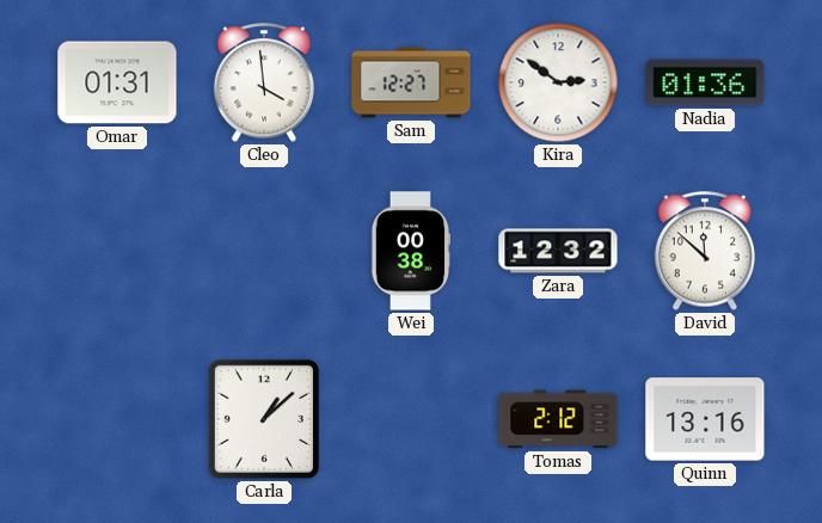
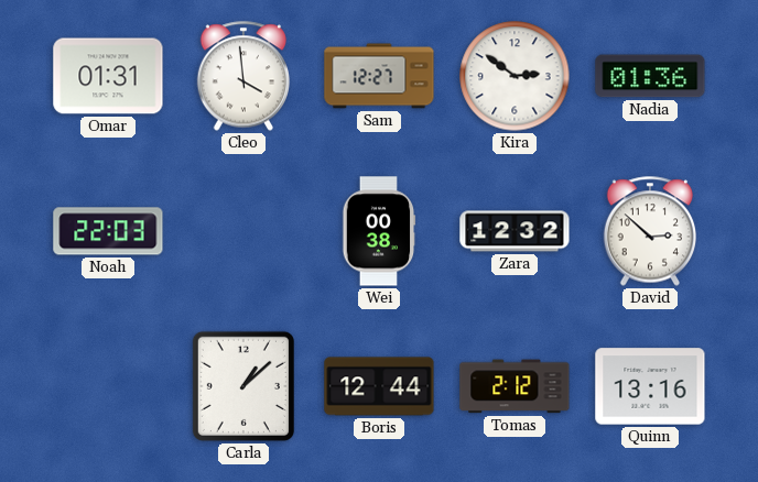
Noah: none -> 22:03 (108, 231)
David: 11:52 -> 2:52 (650, 231)
Boris: none -> 12:44 (379, 386)
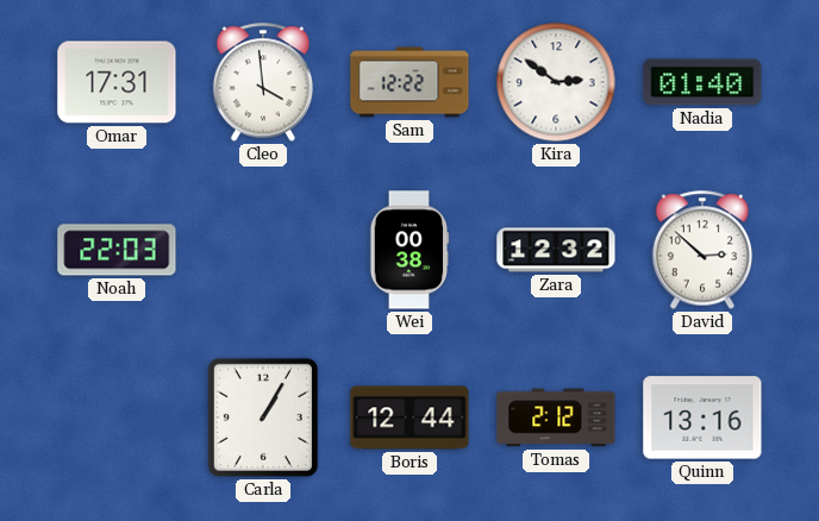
Omar: 01:31 -> 17:31 (117, 82)
Sam: 12:27 -> 12:22 (409, 82)
Nadia: 01:36 -> 01:40 (702, 82)
Carla: 1:08 -> 1:05 (263, 418)
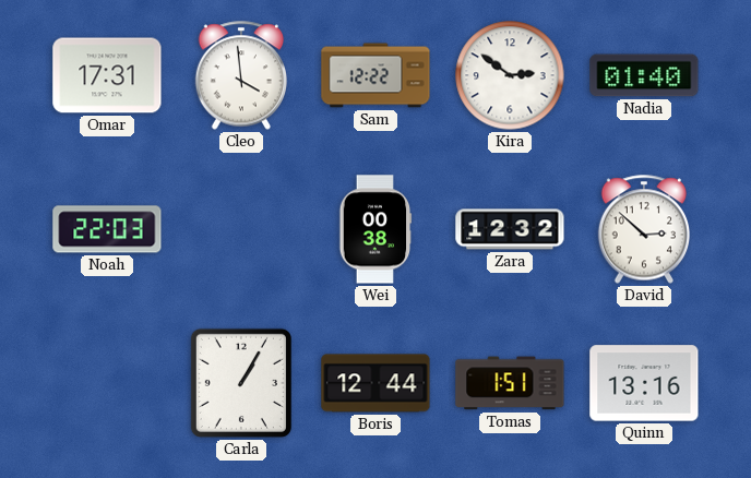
Tomas: 2:12 -> 1:51 (510, 383)
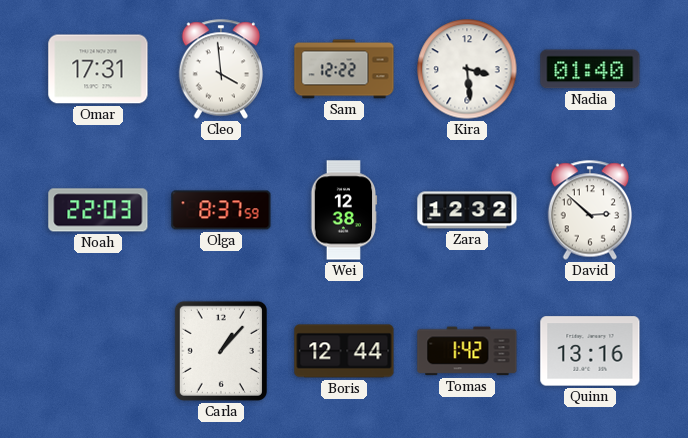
Kira: 2:51 -> 3:29 (467, 69)
Olga: none -> 8:37 (221, 210)
Wei: 00:38 -> 12:38 (344, 210)
Carla: 1:05 -> 1:07 (221, 351)
Tomas: 1:51 -> 1:42 (467, 351)
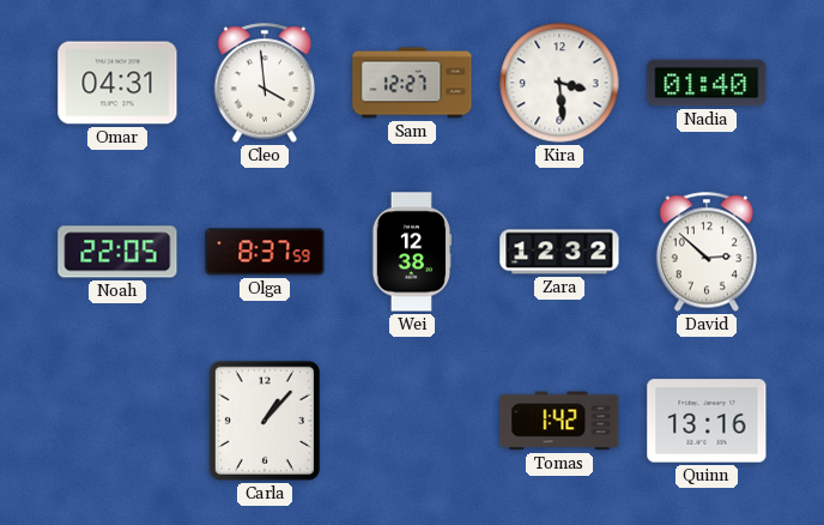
Omar: 17:31 -> 04:31 (117, 83)
Sam: 12:22 -> 12:27 (412, 83)
Noah: 22:03 -> 22:05 (117, 252)
Boris: 12:44 -> none (344, 351)
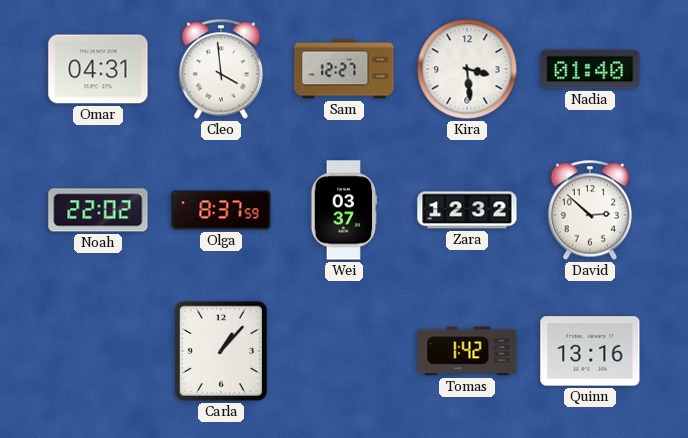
Noah: 22:05 -> 22:02 (98, 210)
Wei: 12:38 -> 03:37 (344, 210)
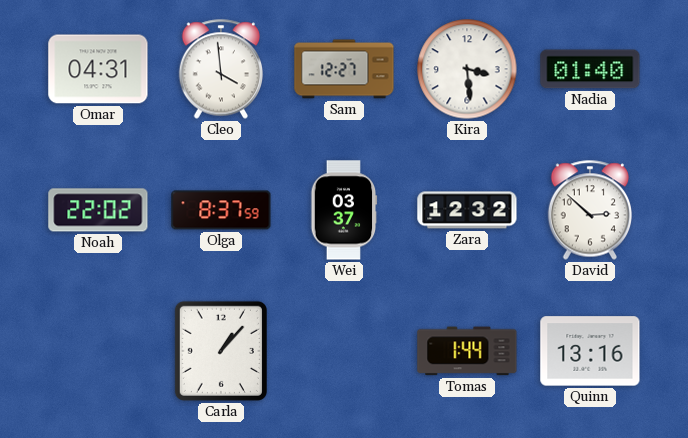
Tomas: 1:42 -> 1:44 (467, 351)
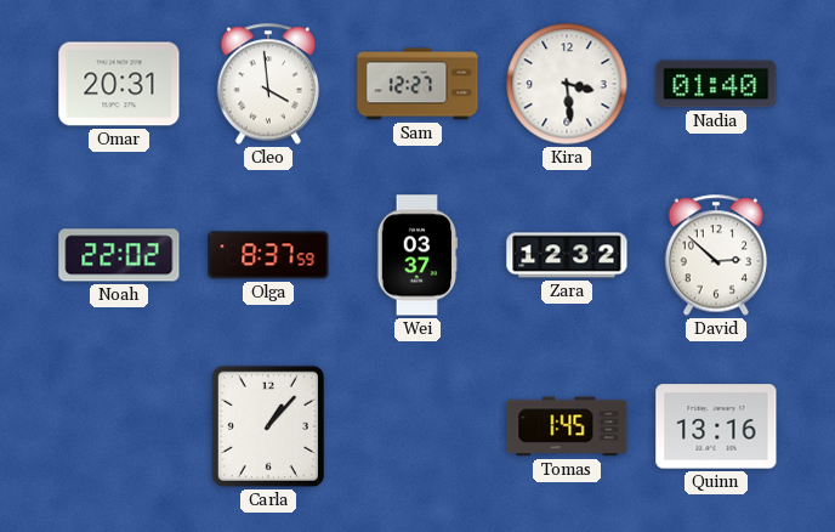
Omar: 04:31 -> 20:31 (119, 84)
Tomas: 1:44 -> 1:45 (567, 426)
